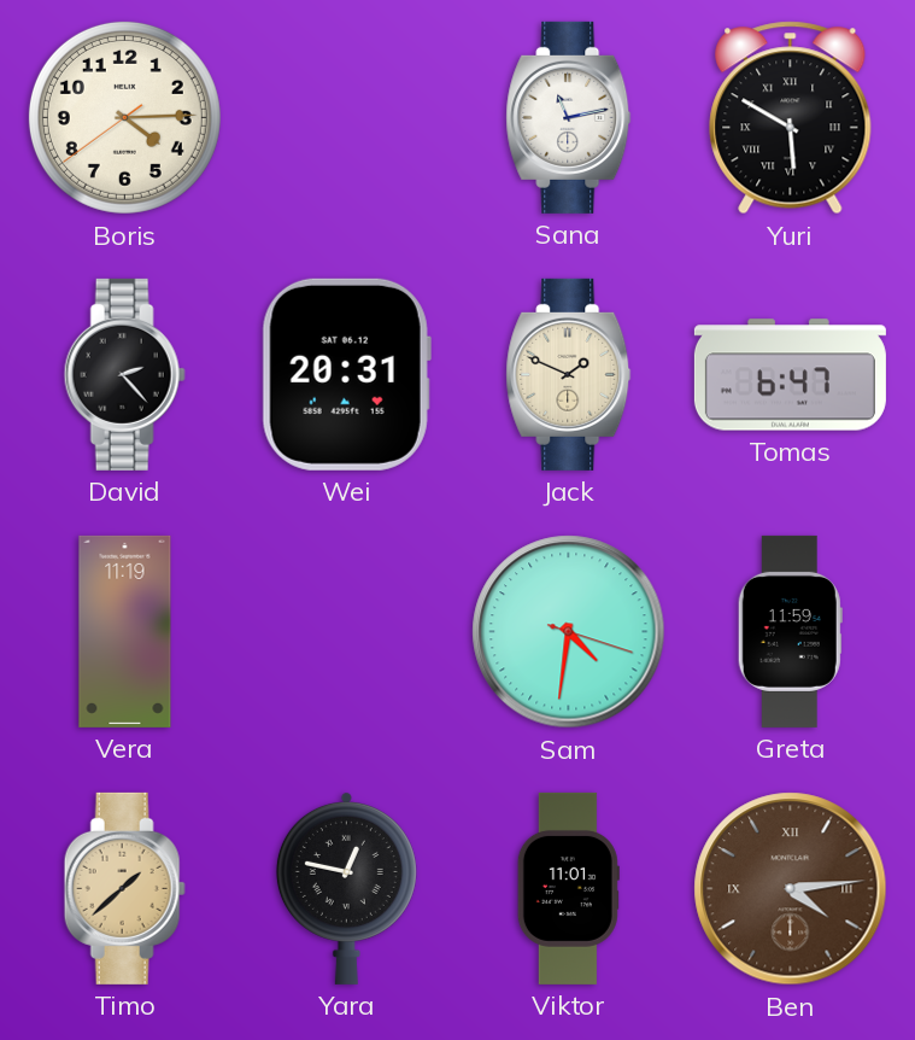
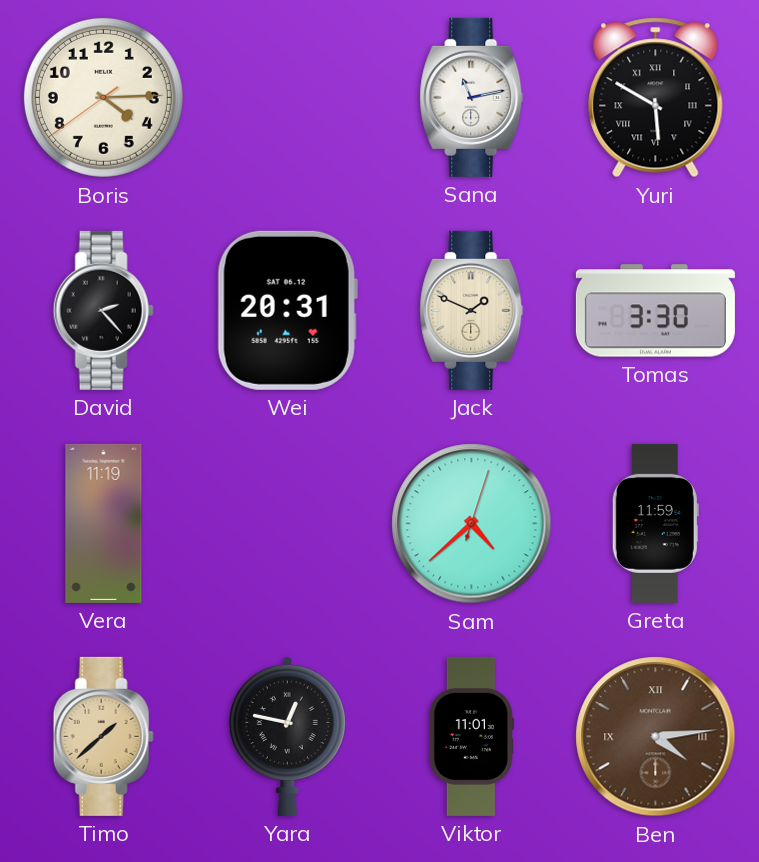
Tomas: 6:47 -> 3:30 (655, 311)
Sam: 4:31 -> 4:38 (472, 524)
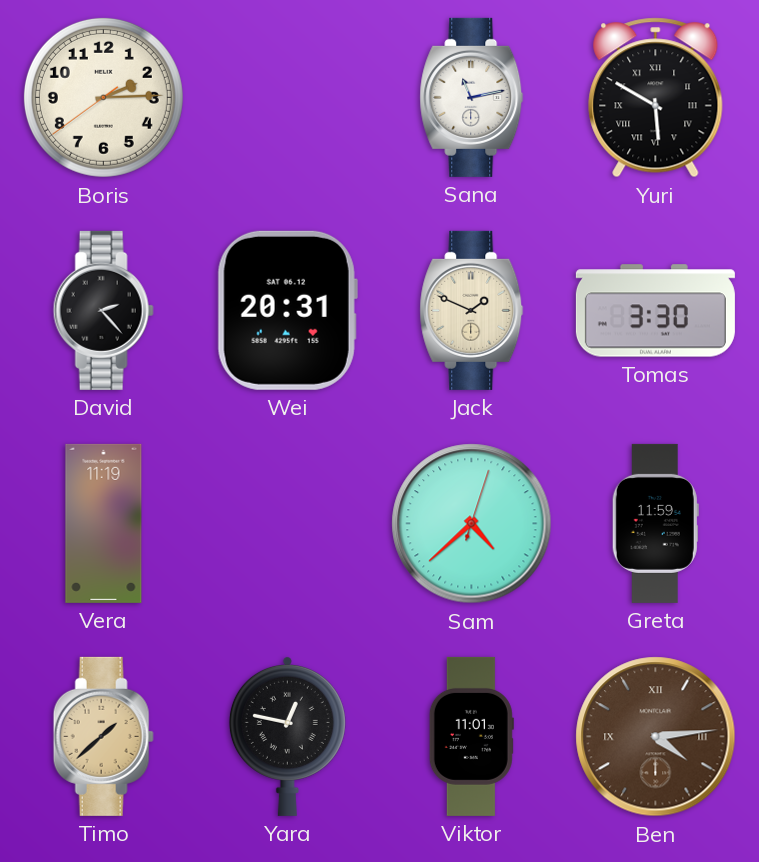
Boris: 4:14 -> 2:14 (103, 97)
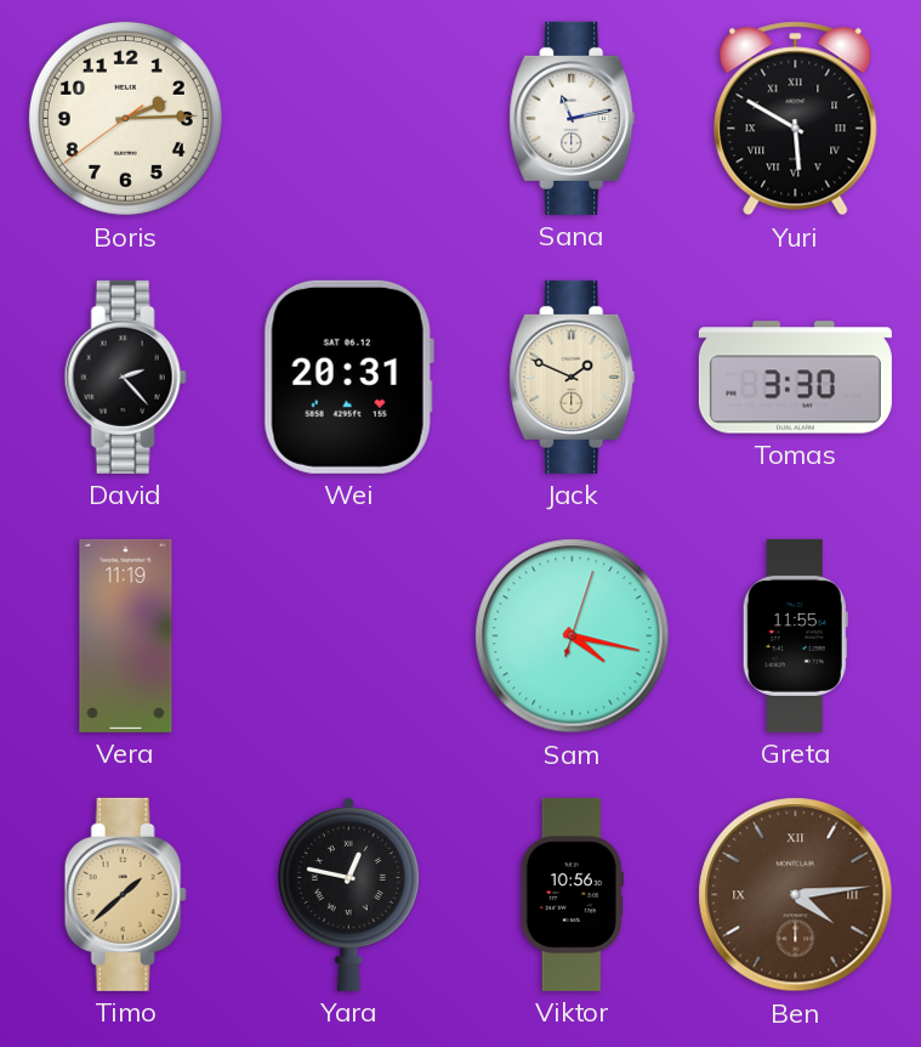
Sam: 4:38 -> 4:17 (573, 636)
Greta: 11:59 -> 11:55 (795, 635)
Viktor: 11:01 -> 10:56 (572, 894)
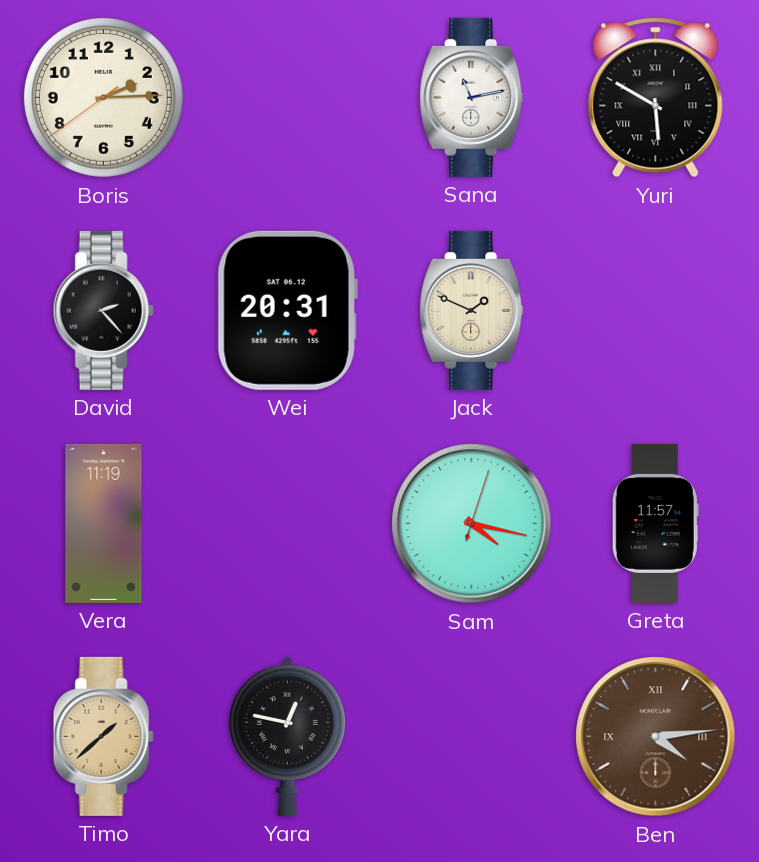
Tomas: 3:30 -> none (795, 378)
Greta: 11:55 -> 11:57 (655, 523)
Viktor: 10:56 -> none (572, 894)
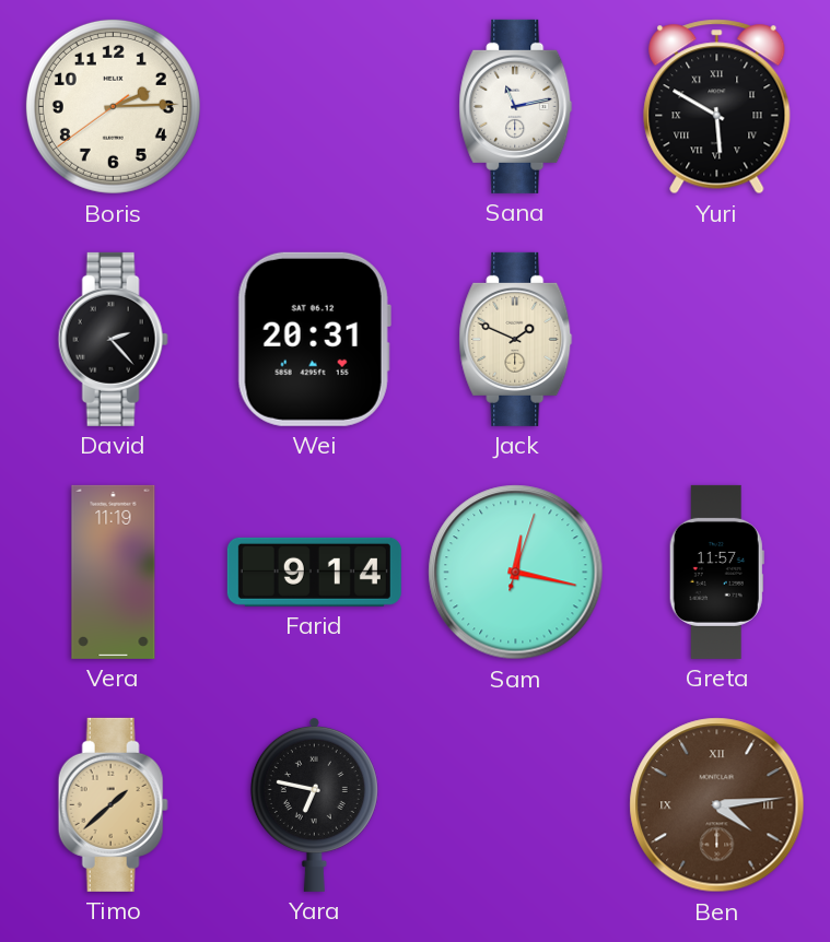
Farid: none -> 9:14 (314, 572)
Sam: 4:17 -> 12:17 (516, 573)
Yara: 12:47 -> 6:47 (314, 804)
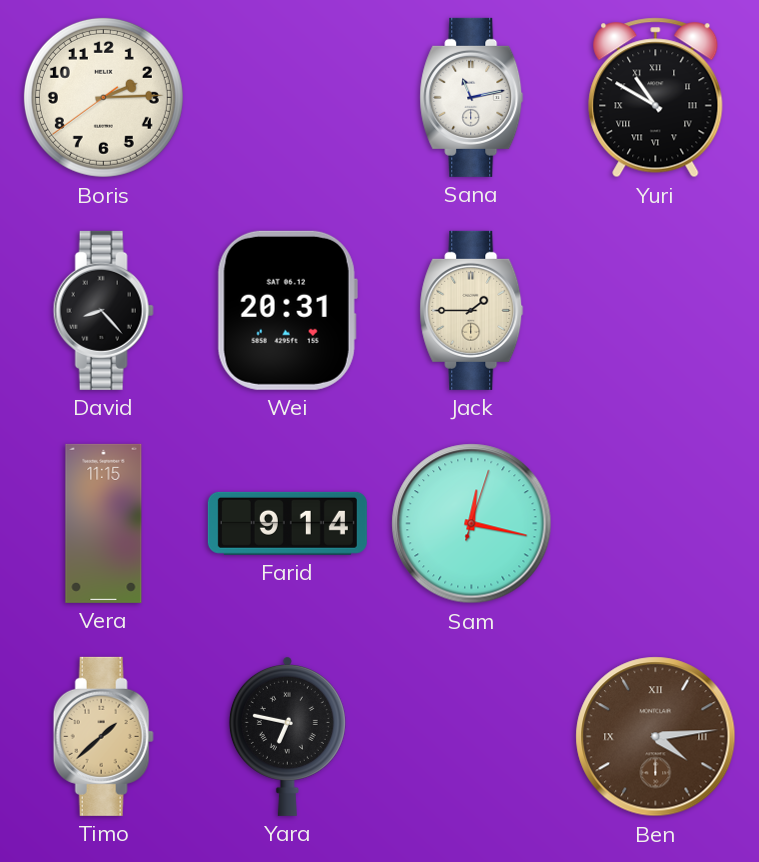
Yuri: 5:50 -> 10:50 (656, 98)
David: 2:23 -> 8:23 (103, 310)
Jack: 1:49 -> 1:45 (472, 310)
Vera: 11:19 -> 11:15 (104, 523)
Greta: 11:57 -> none (716, 572)
